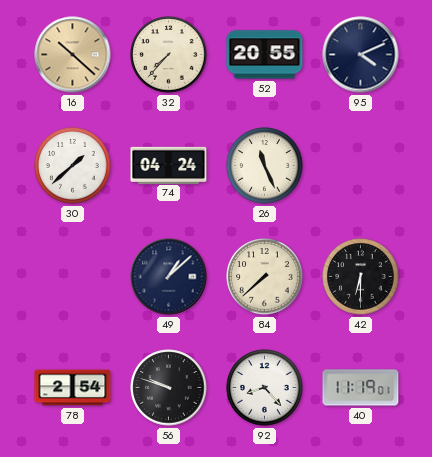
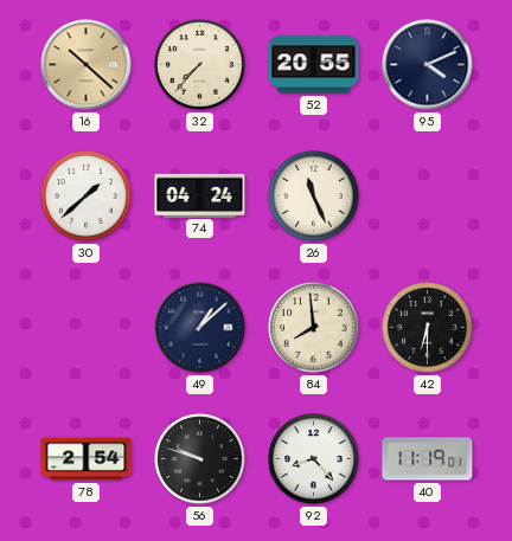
84: 7:38 -> 7:59 (314, 328)
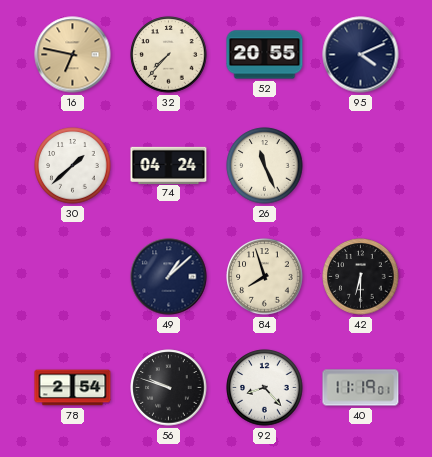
16: 10:22 -> 6:47 (73, 55)
84: 7:59 -> 7:57 (265, 277)
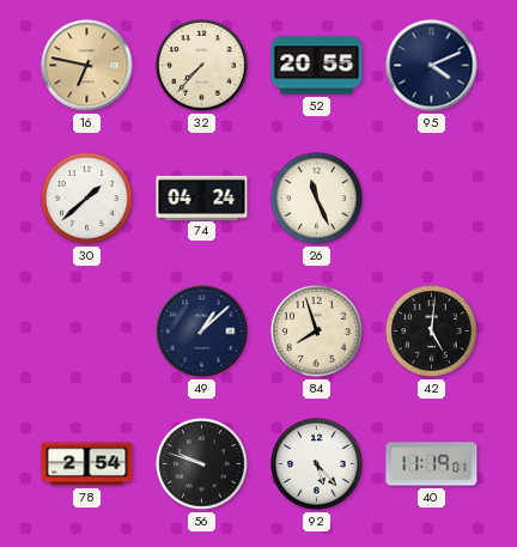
42: 6:30 -> 5:01 (432, 332)
92: 8:23 -> 5:23 (317, 464)
